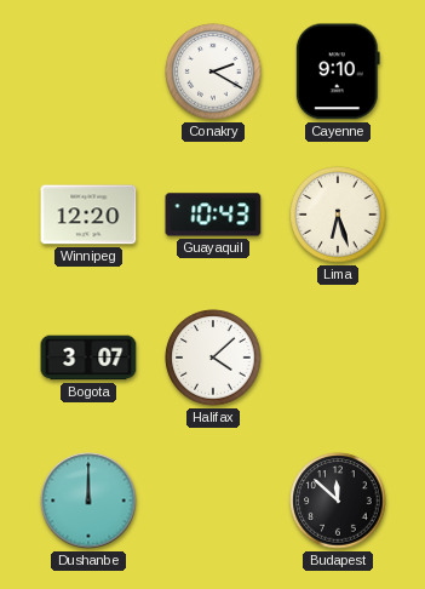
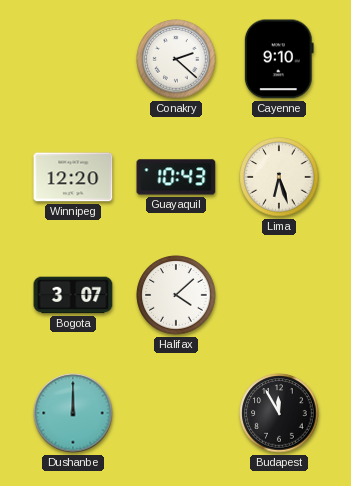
Conakry: 2:20 -> 2:22 (176, 59)
Budapest: 11:52 -> 11:55 (279, 413)
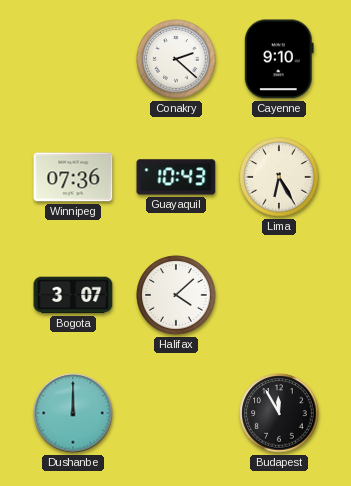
Winnipeg: 12:20 -> 07:36 (73, 177)
Lima: 6:27 -> 6:25 (279, 177)
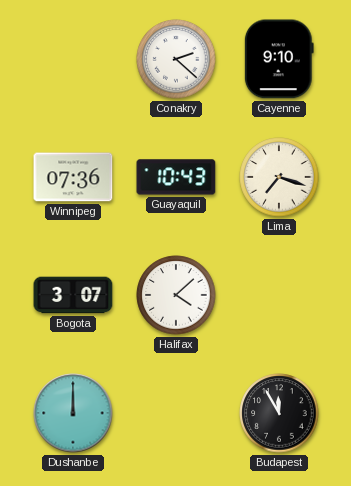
Lima: 6:25 -> 7:18 (279, 177)
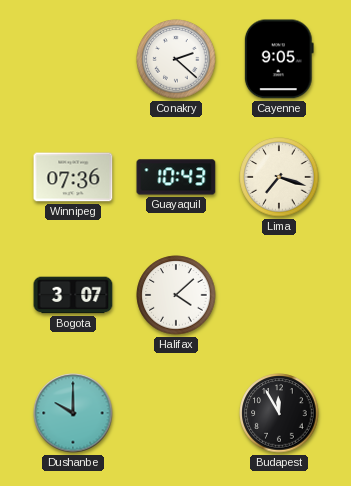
Cayenne: 9:10 -> 9:05 (279, 59)
Dushanbe: 12:00 -> 10:00 (73, 413)
